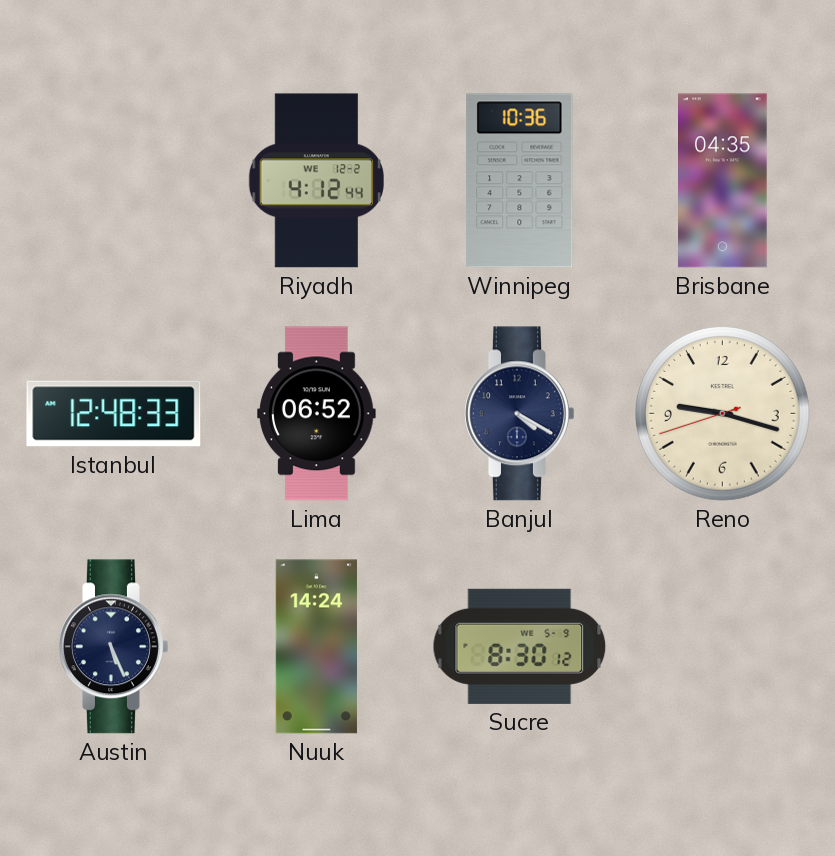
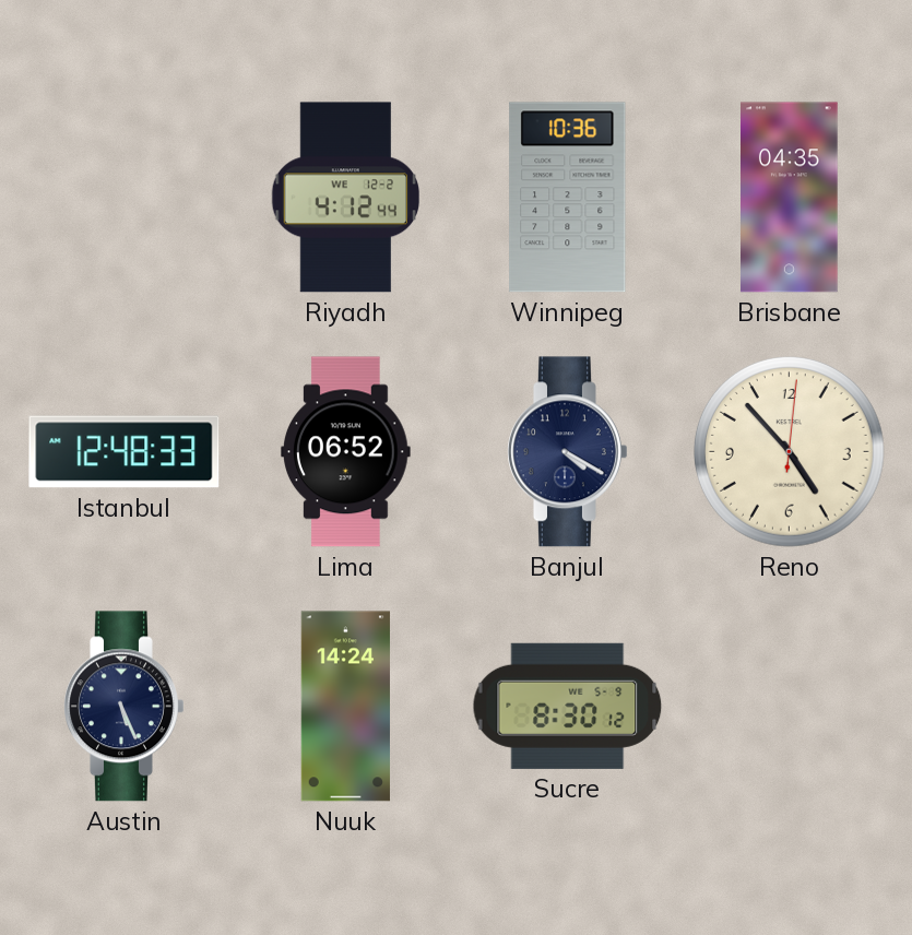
Reno: 9:17 -> 4:53 (790, 452)
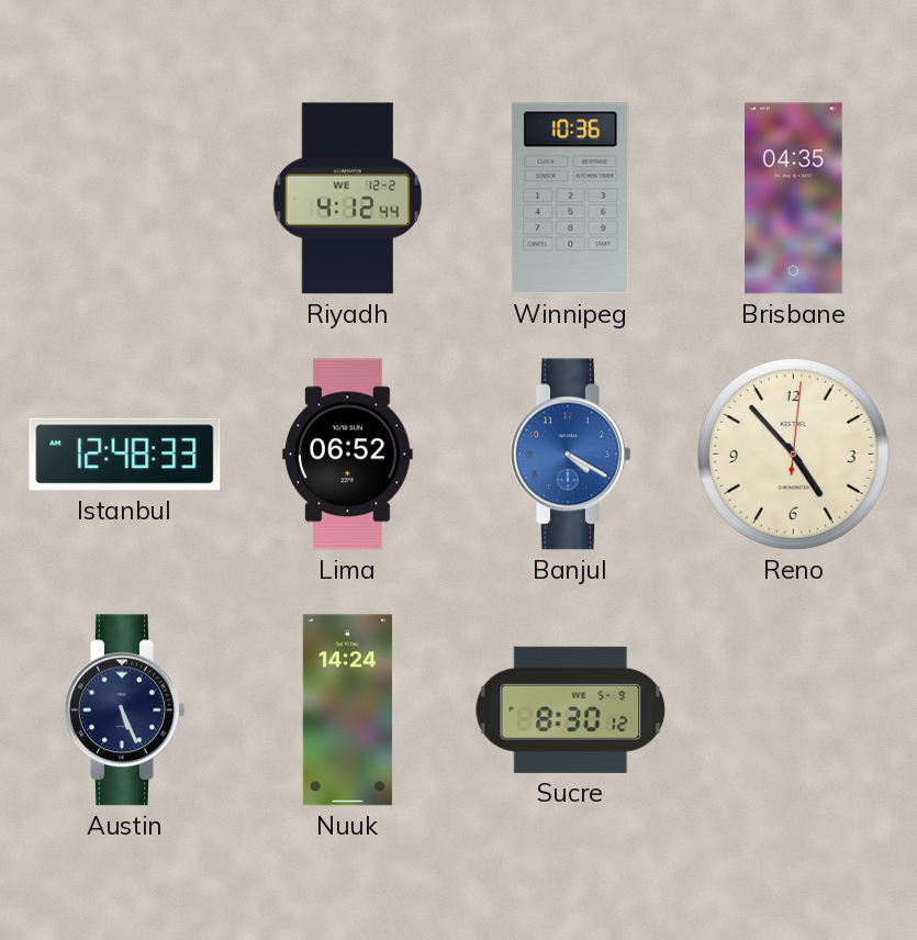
Banjul dial: navy -> blue (571, 455)
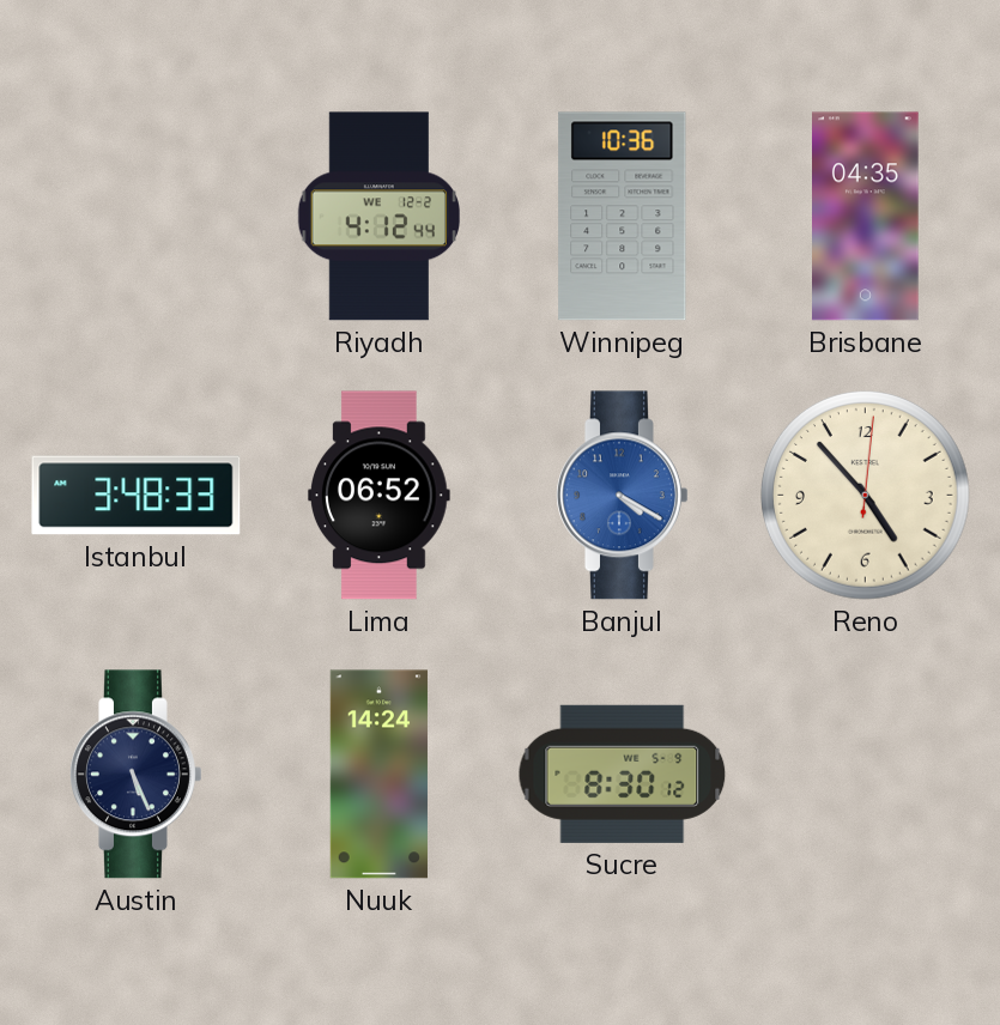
Istanbul: 12:48 -> 3:48 (137, 496)
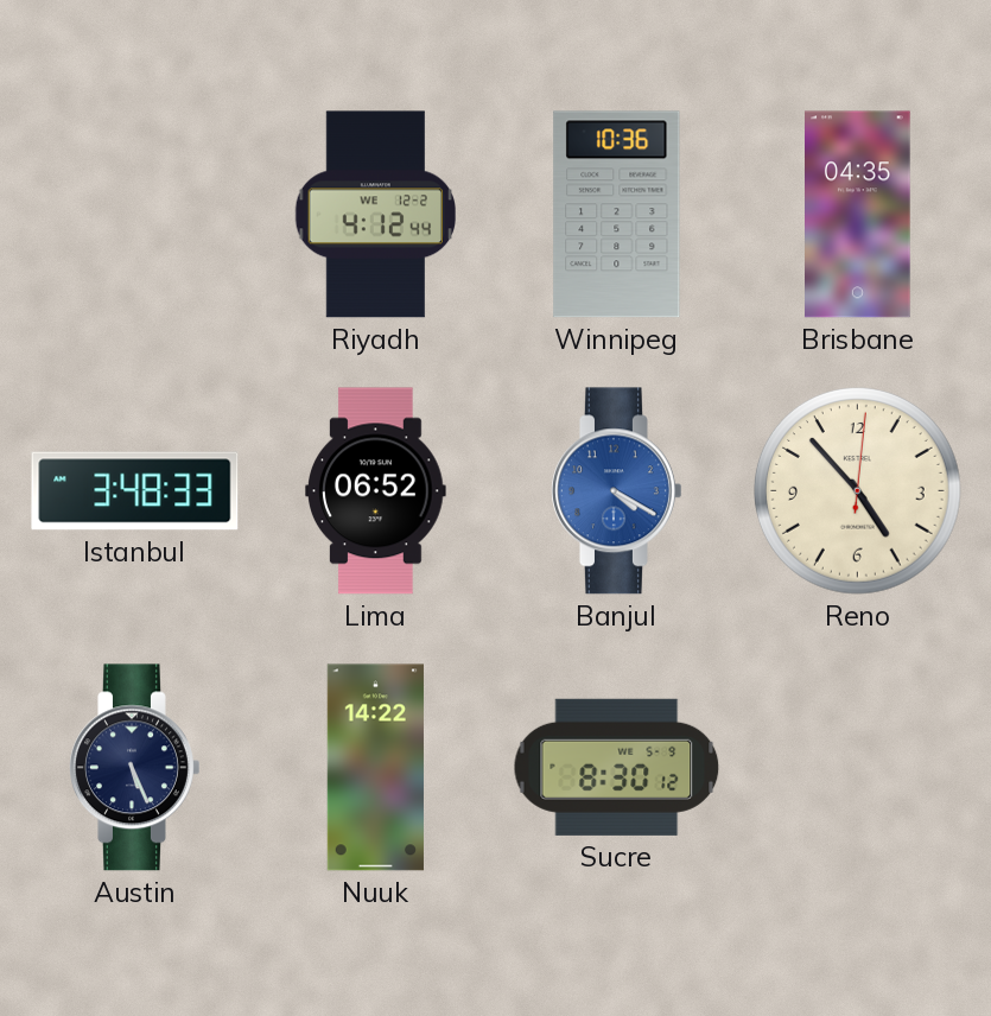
Nuuk: 14:24 -> 14:22 (375, 768)
